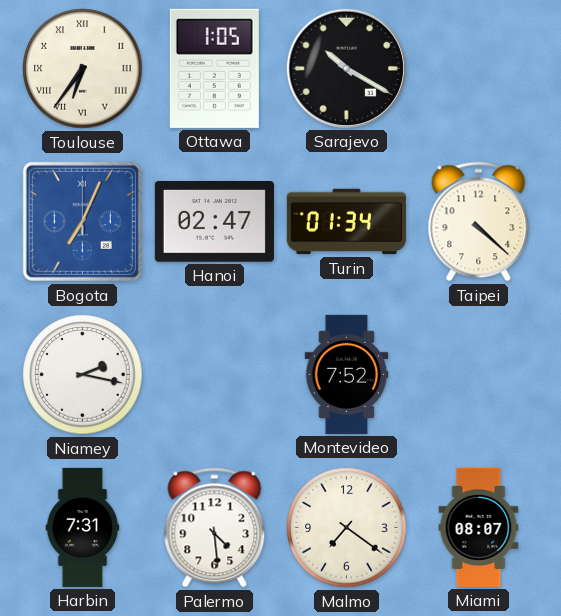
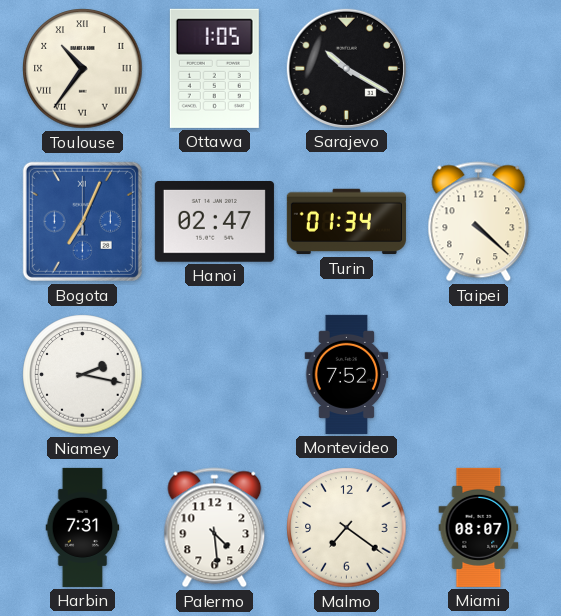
Toulouse: 6:36 -> 10:36 (83, 69)
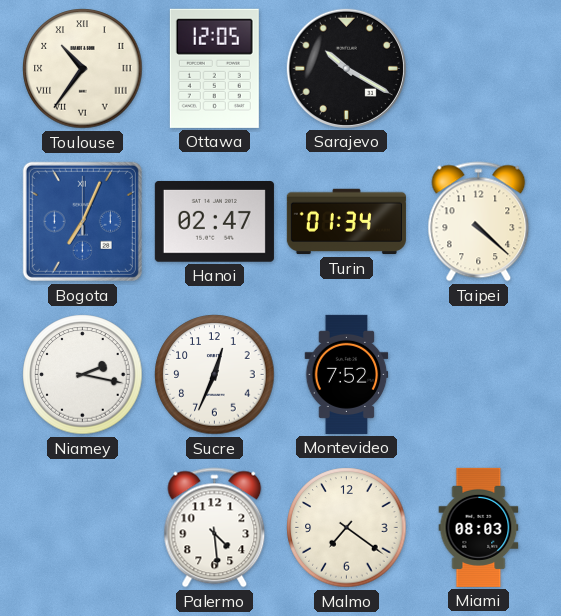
Ottawa: 1:05 -> 12:05 (214, 68)
Sucre: none -> 12:34 (215, 375)
Harbin: 7:31 -> none (83, 527)
Miami: 08:07 -> 08:03 (479, 527)
